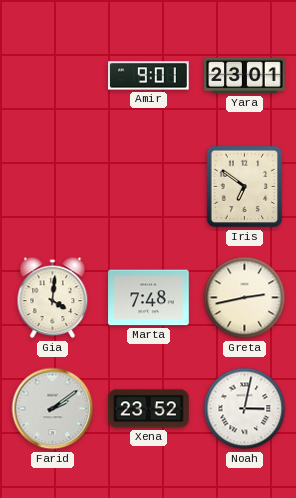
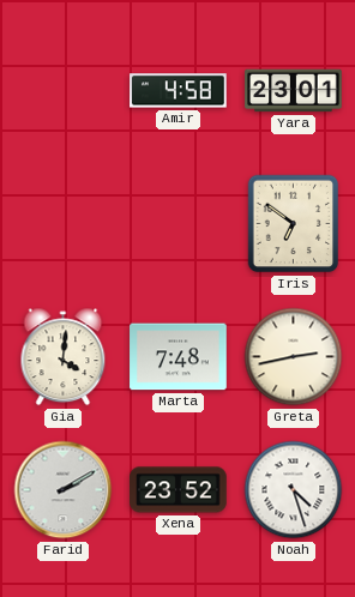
Amir: 9:01 -> 4:58 (179, 91)
Farid: 2:09 -> 2:10 (64, 490)
Noah: 3:02 -> 4:27 (294, 490)
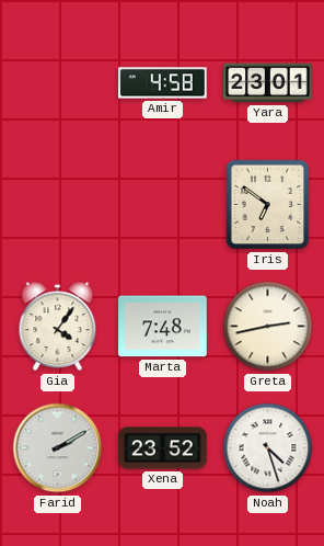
Gia: 4:01 -> 4:06 (58, 327)
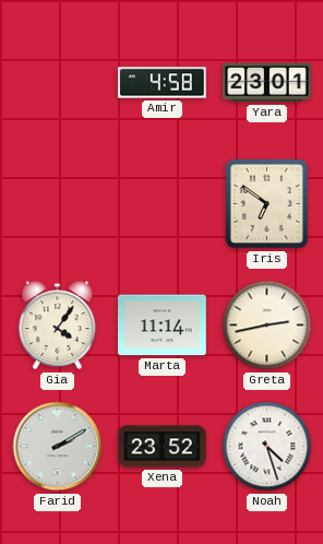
Marta: 7:48 -> 11:14 (163, 326)
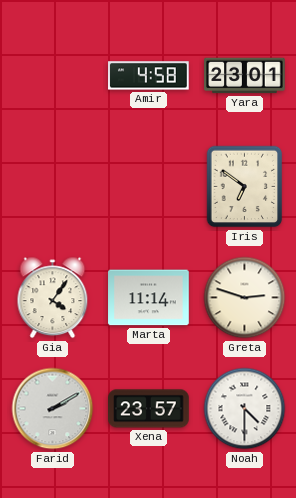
Greta: 2:43 -> 2:48 (245, 298)
Xena: 23:52 -> 23:57 (149, 409)
Noah: 4:27 -> 4:30 (245, 409)
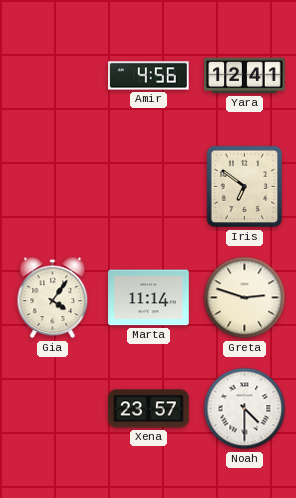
Amir: 4:58 -> 4:56 (149, 76)
Yara: 23:01 -> 12:41 (245, 76)
Farid: 2:10 -> none (53, 409)
